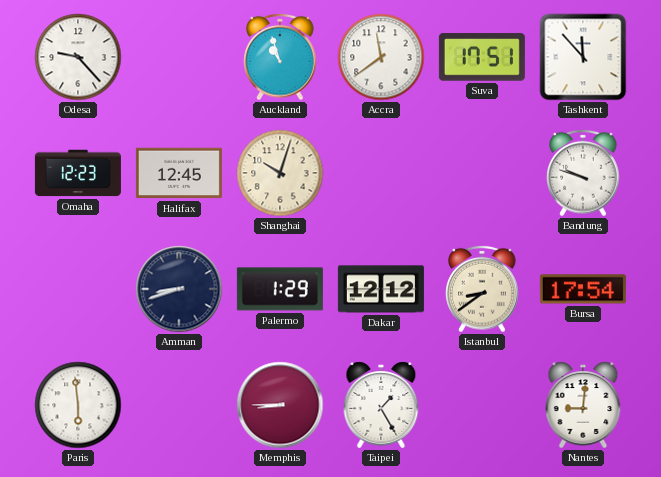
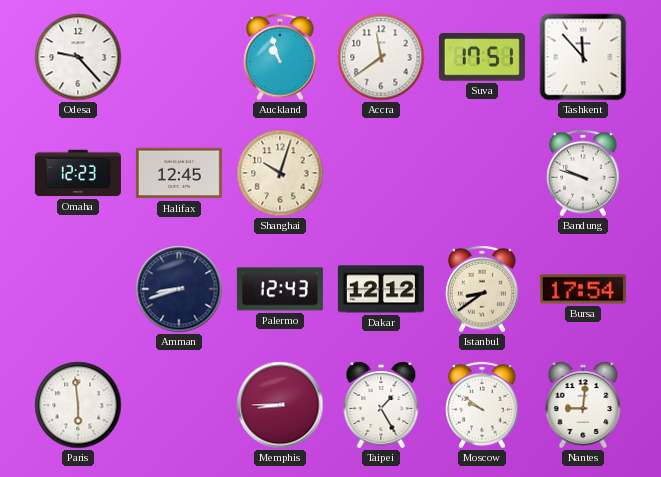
Palermo: 1:29 -> 12:43 (280, 289)
Moscow: none -> 9:51 (482, 405)
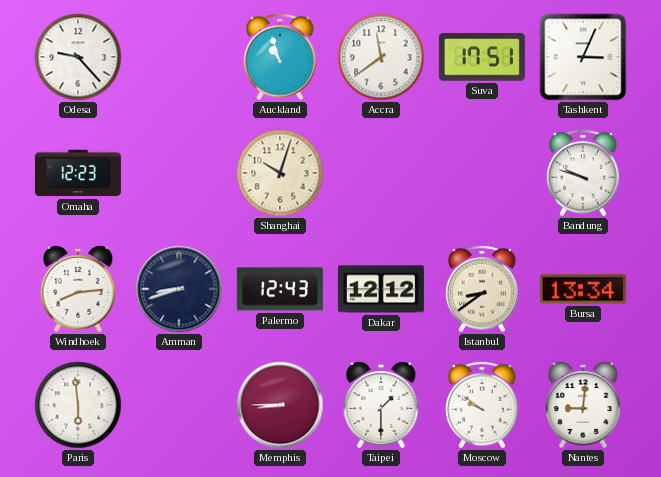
Tashkent: 11:53 -> 3:04 (583, 57)
Halifax: 12:45 -> none (179, 173)
Windhoek: none -> 8:14 (78, 289)
Bursa: 17:54 -> 13:34 (583, 289)
Taipei: 1:25 -> 1:30 (381, 405)
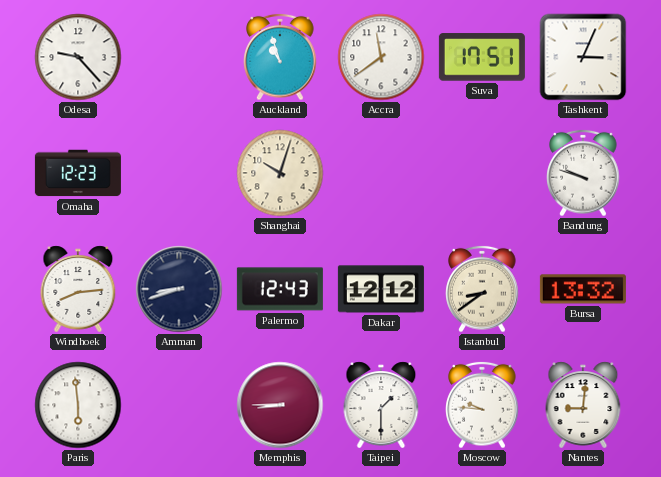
Bursa: 13:34 -> 13:32 (583, 289)
Moscow: 9:51 -> 9:46 (482, 405)
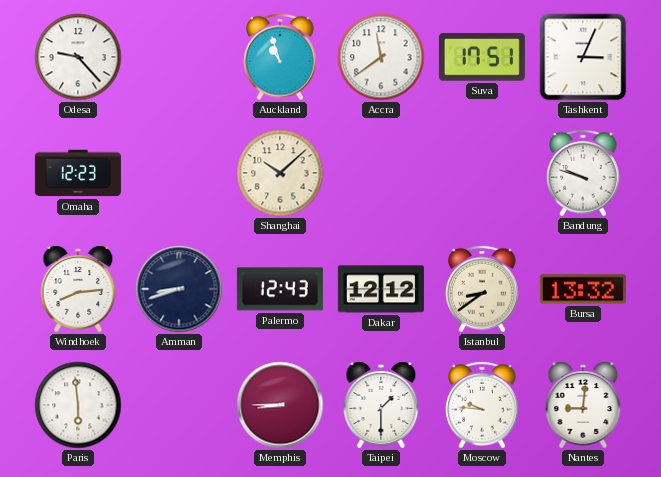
Shanghai: 10:03 -> 10:08 (280, 173)
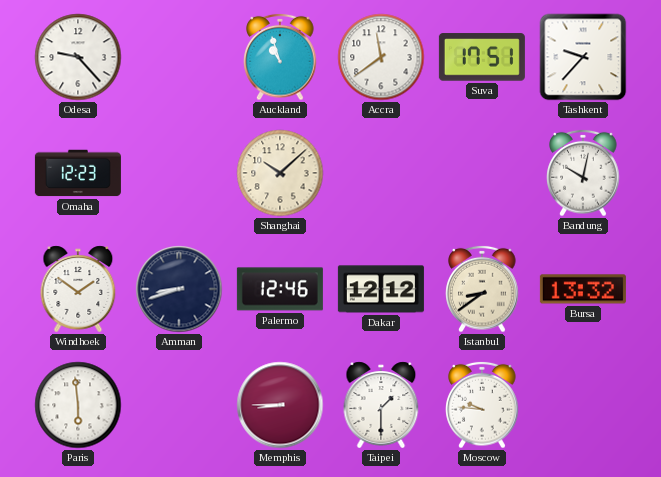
Tashkent: 3:04 -> 9:37 (583, 57)
Bandung: 9:48 -> 10:02 (583, 173)
Windhoek: 8:14 -> 1:51 (78, 289)
Palermo: 12:43 -> 12:46 (280, 289)
Nantes: 9:01 -> none (583, 405)
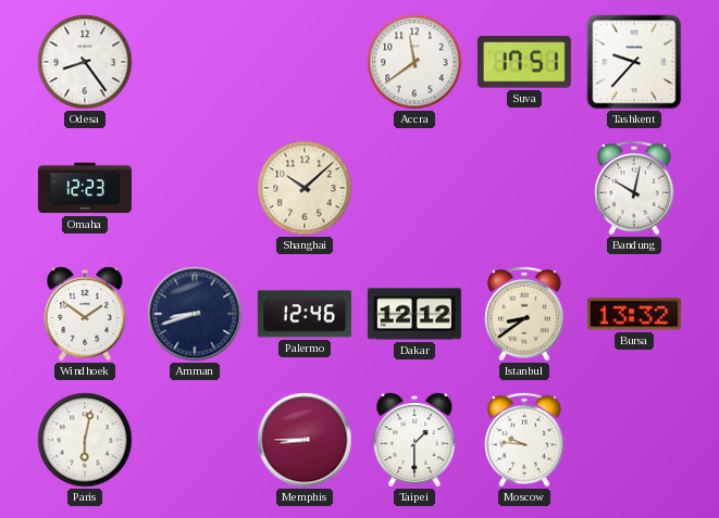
Odesa: 9:23 -> 8:24 (85, 62)
Auckland: 10:57 -> none (280, 57)
Paris: 5:59 -> 6:02 (85, 440)
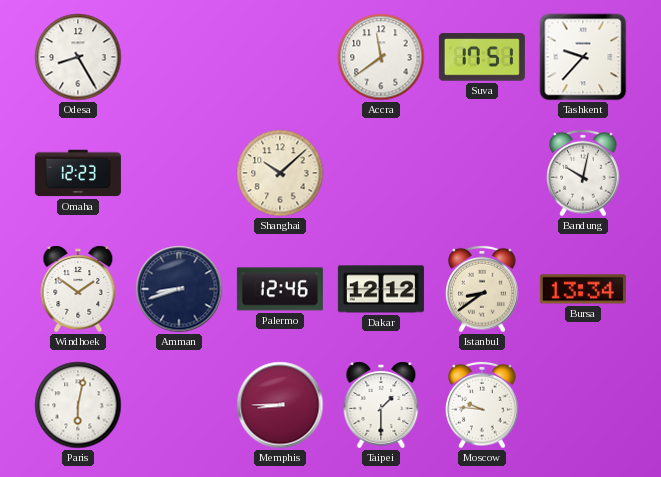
Odesa: 8:24 -> 8:25 (78, 57)
Bursa: 13:32 -> 13:34 (583, 289)
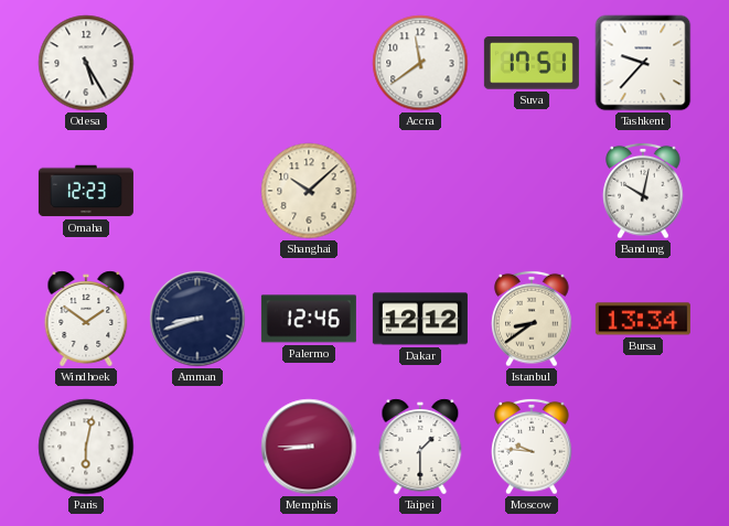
Odesa: 8:25 -> 5:25 (86, 63)
